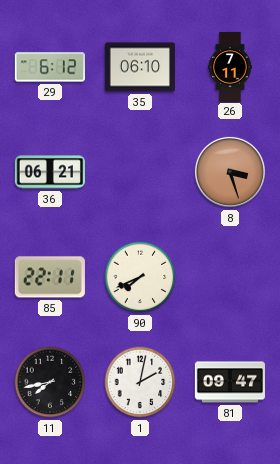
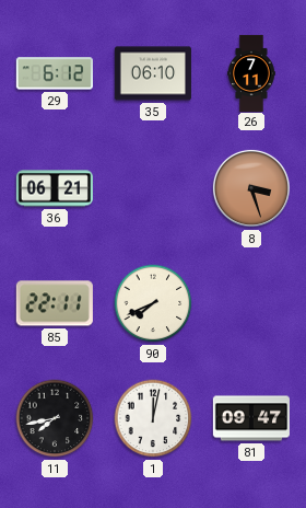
1: 2:02 -> 12:02 (153, 418)
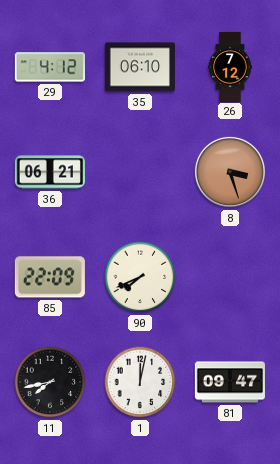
29: 6:12 -> 4:12 (50, 67)
26: 7:11 -> 7:12 (230, 66)
85: 22:11 -> 22:09 (50, 277)
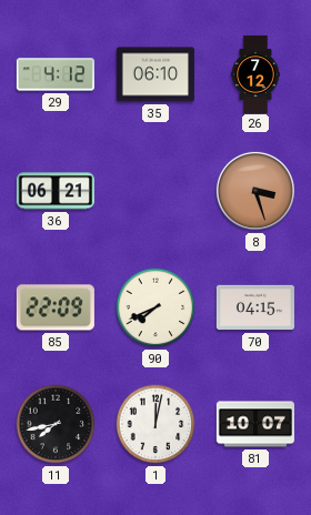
70: none -> 04:15 (255, 307)
81: 09:47 -> 10:07 (255, 424)
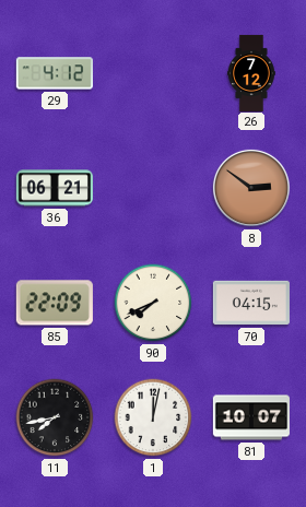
35: 06:10 -> none (155, 74)
8: 3:27 -> 2:51 (251, 188)
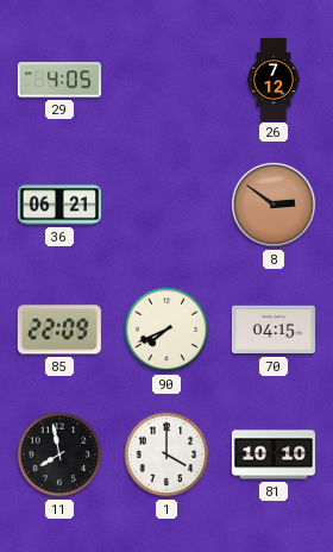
29: 4:12 -> 4:05 (59, 80)
11: 7:43 -> 7:58 (59, 454)
1: 12:02 -> 4:00 (166, 454)
81: 10:07 -> 10:10 (274, 454)
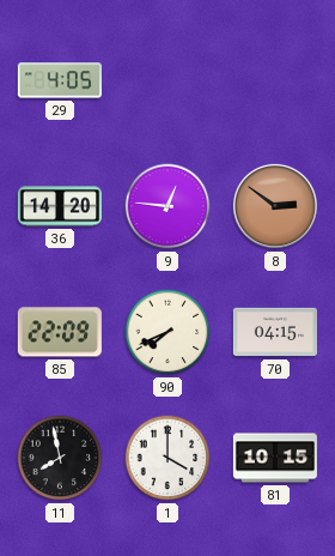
26: 7:12 -> none (274, 79)
36: 06:21 -> 14:20 (60, 206)
9: none -> 12:46 (167, 206)
81: 10:10 -> 10:15 (275, 458)
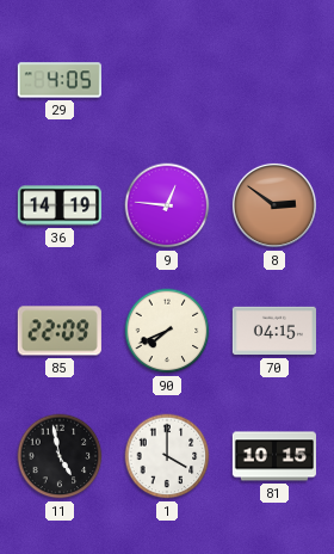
36: 14:20 -> 14:19 (60, 205)
11: 7:58 -> 4:58 (60, 456)
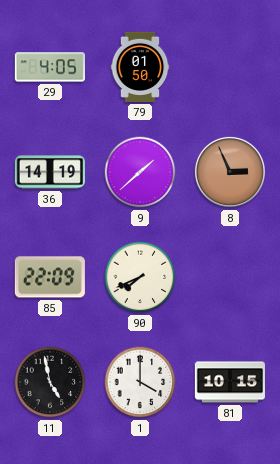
79: none -> 01:50 (140, 67)
9: 12:46 -> 1:38 (140, 172)
8: 2:51 -> 2:56 (230, 172)
70: 04:15 -> none (274, 331)
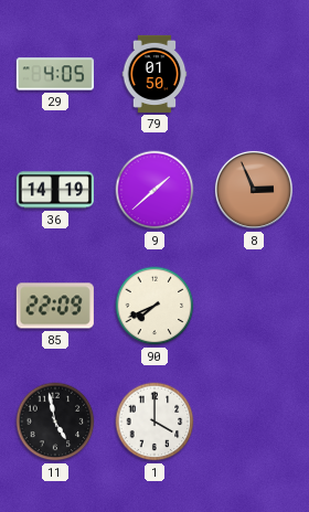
81: 10:15 -> none (230, 382)
